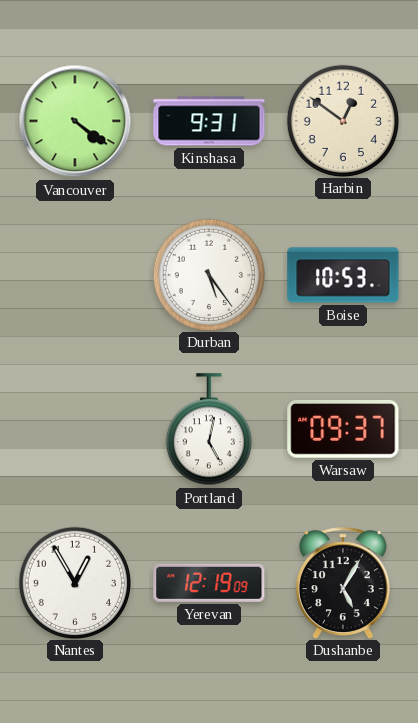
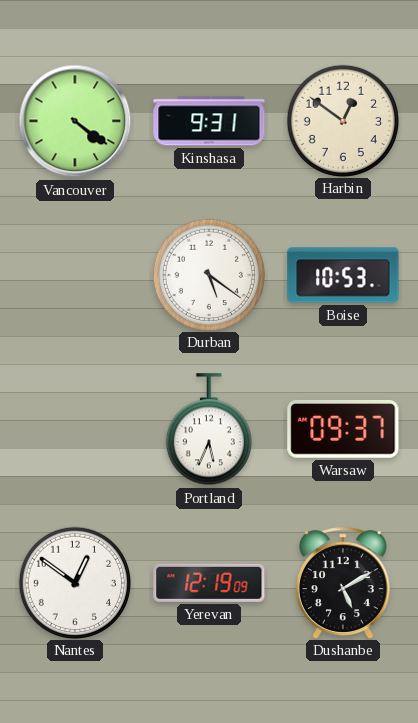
Durban: 5:24 -> 5:21 (208, 274)
Portland: 5:02 -> 5:34 (209, 430)
Nantes: 12:55 -> 12:51 (74, 582)
Dushanbe: 5:05 -> 5:10 (343, 583)
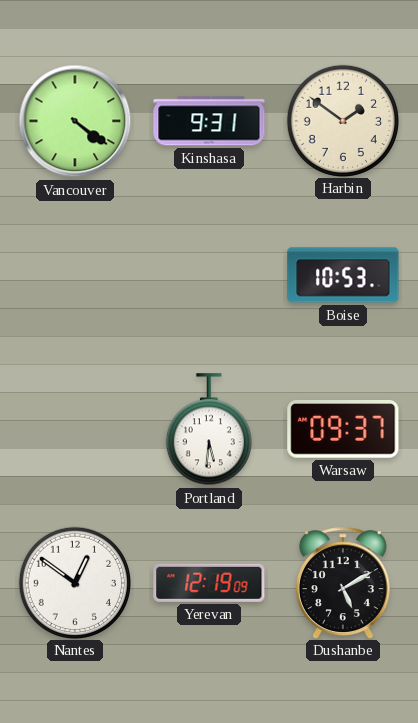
Harbin: 12:51 -> 1:51 (342, 120)
Durban: 5:21 -> none (208, 274)
Portland: 5:34 -> 5:31 (209, 430)
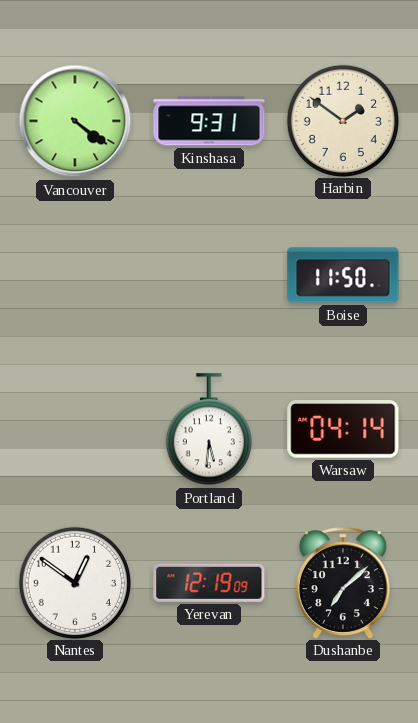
Boise: 10:53 -> 11:50 (343, 275)
Warsaw: 09:37 -> 04:14 (343, 430)
Dushanbe: 5:10 -> 7:08 (343, 583)
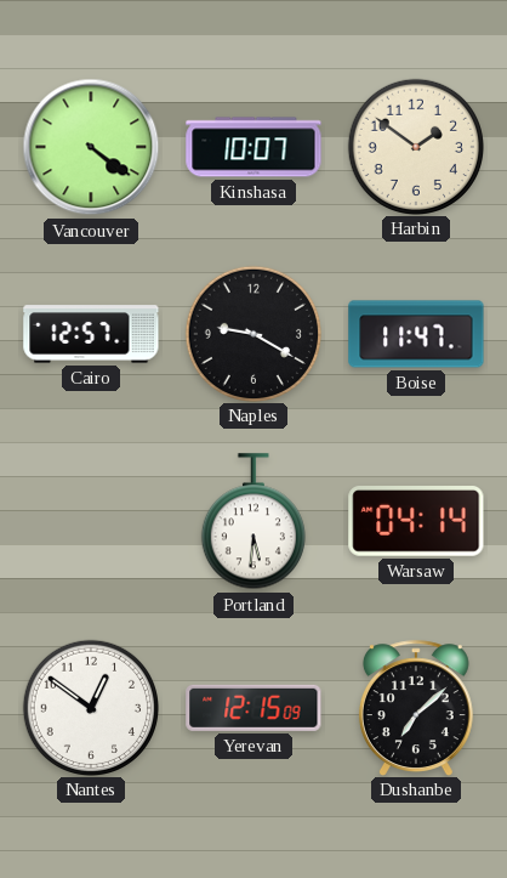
Kinshasa: 9:31 -> 10:07 (253, 147)
Cairo: none -> 12:57 (91, 334)
Naples: none -> 9:20 (252, 333)
Boise: 11:50 -> 11:47 (416, 334)
Yerevan: 12:19 -> 12:15 (253, 708)
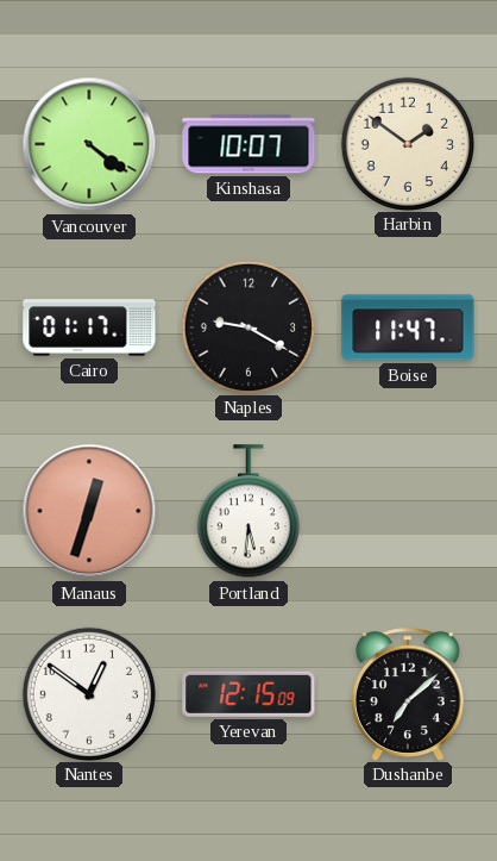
Cairo: 12:57 -> 01:17 (89, 327)
Manaus: none -> 12:33 (89, 511)
Warsaw: 04:14 -> none (416, 522)
